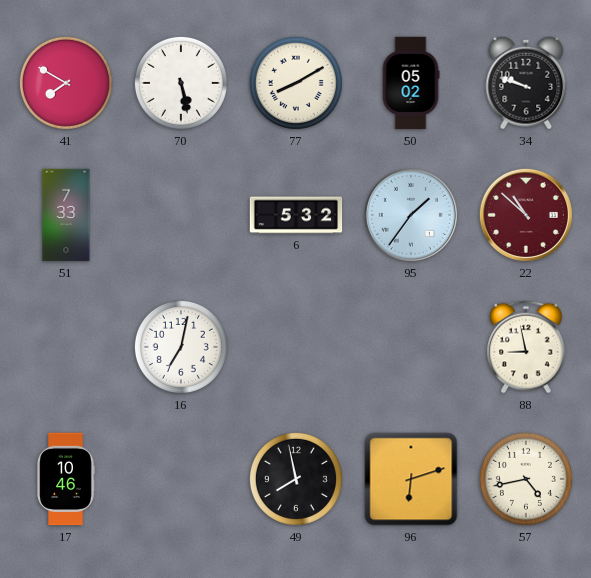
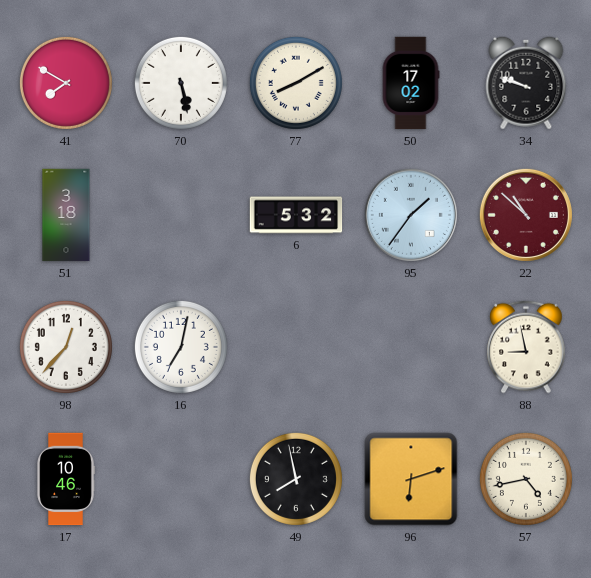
50: 05:02 -> 17:02 (411, 83)
51: 7:33 -> 3:18 (66, 215)
98: none -> 12:37 (66, 347)
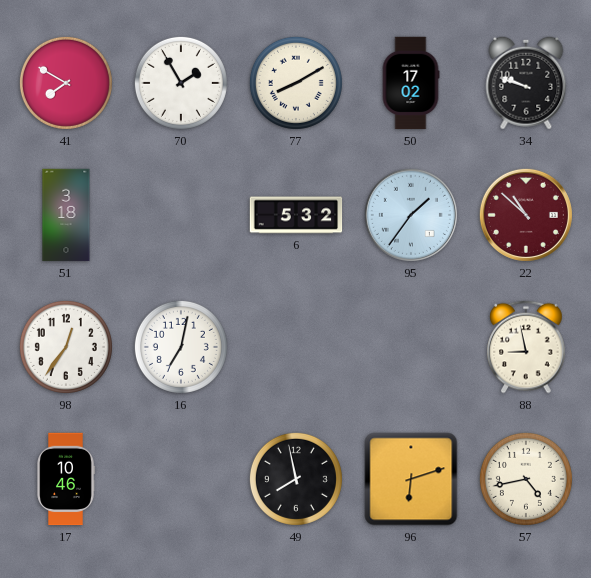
70: 5:28 -> 1:55 (181, 83)
98: 12:37 -> 12:36 (66, 347)
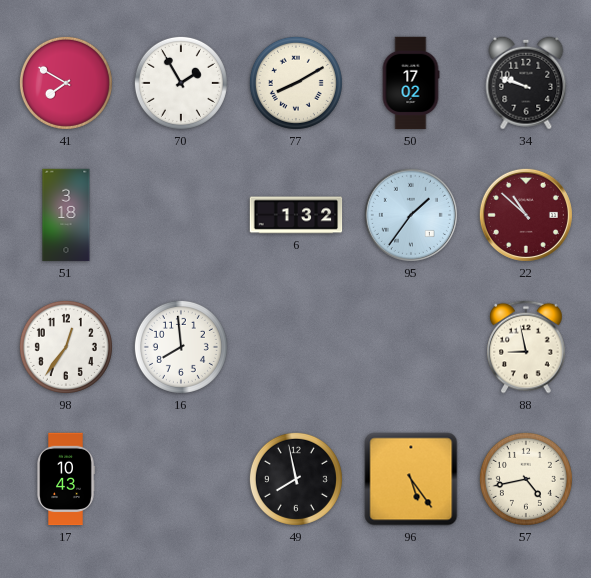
6: 5:32 -> 1:32 (296, 215)
16: 7:02 -> 7:59 (181, 347)
17: 10:46 -> 10:43 (66, 479)
96: 6:12 -> 5:24 (411, 479)
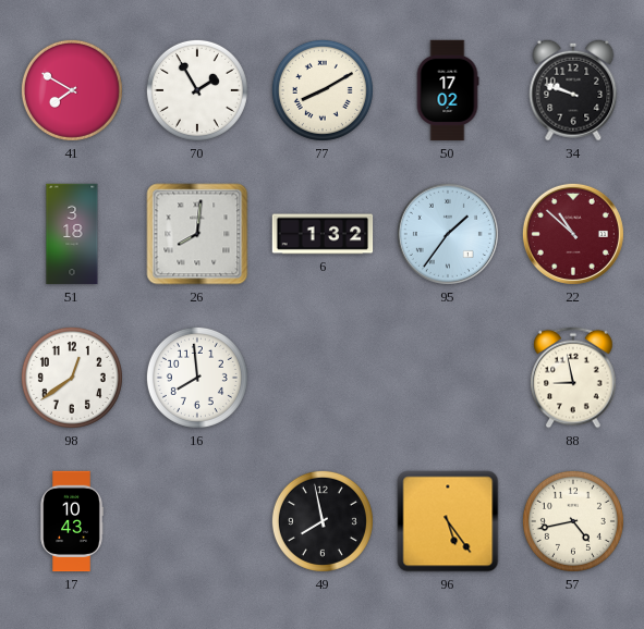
26: none -> 8:01 (197, 234)
98: 12:36 -> 12:39 (72, 378)
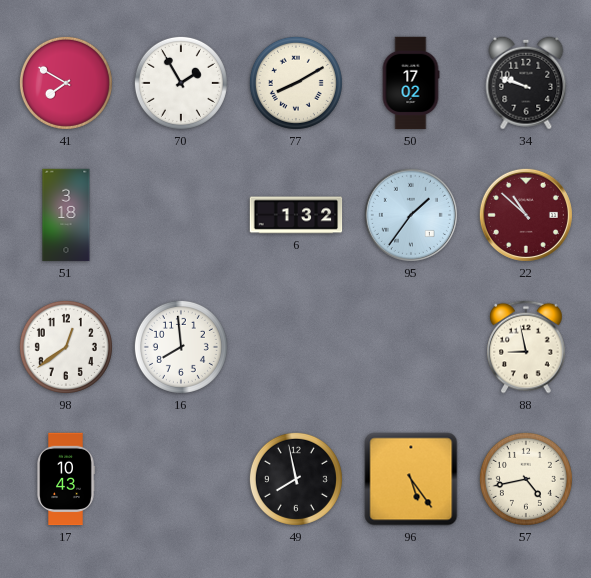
26: 8:01 -> none (197, 234)
